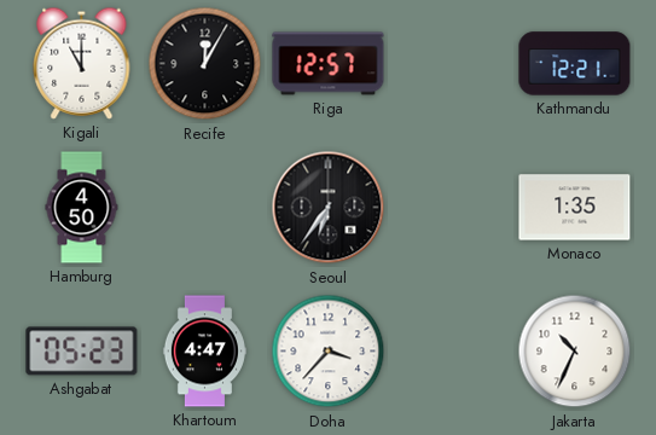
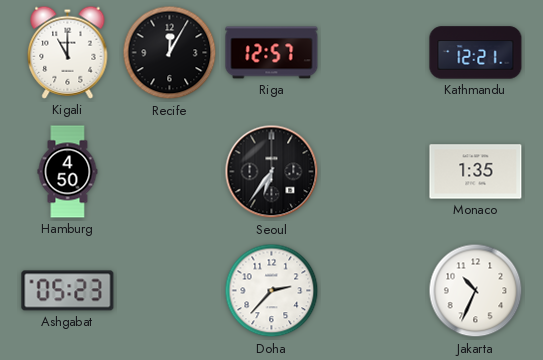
Khartoum: 4:47 -> none (204, 352)
Doha: 3:37 -> 2:37 (272, 291)
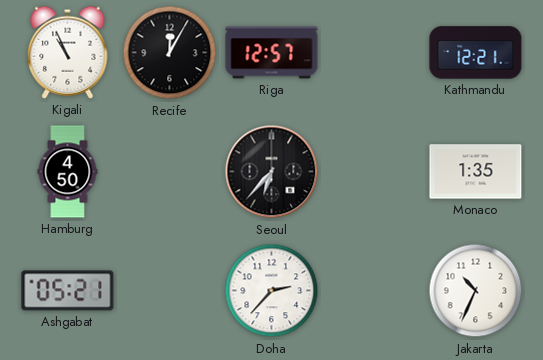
Kigali: 11:00 -> 10:56 (68, 52)
Seoul: 6:36 -> 6:37 (272, 172)
Ashgabat: 05:23 -> 05:21 (68, 291)
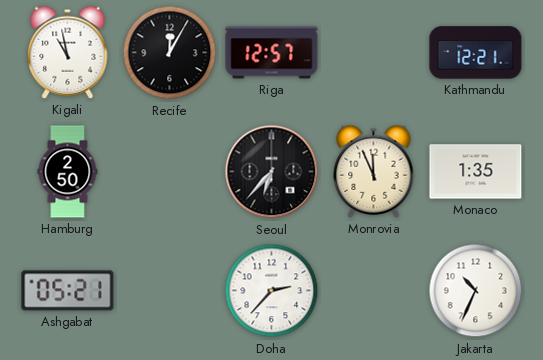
Kigali: 10:56 -> 10:58 (68, 52)
Hamburg: 4:50 -> 2:50 (68, 172)
Monrovia: none -> 11:56 (374, 171)
